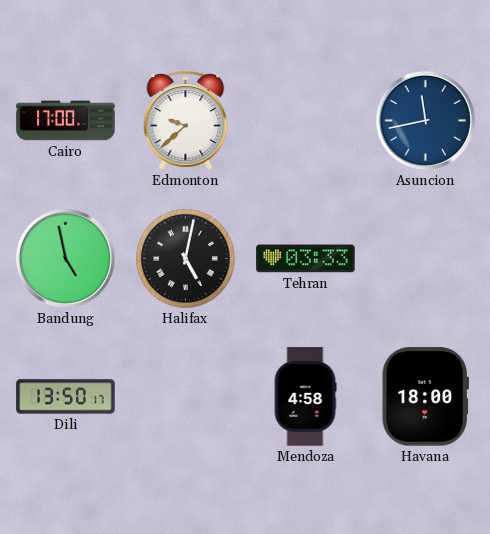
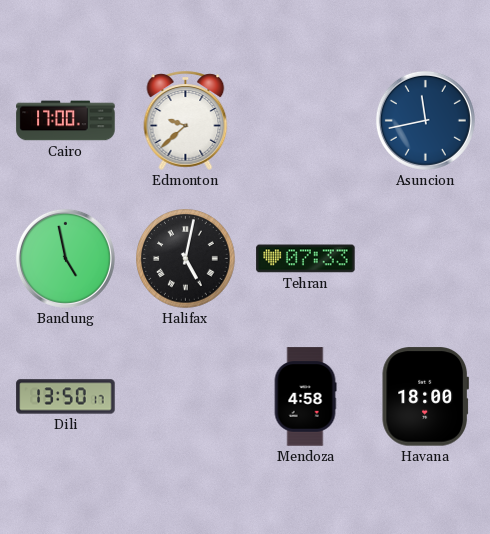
Tehran: 03:33 -> 07:33 (306, 259)
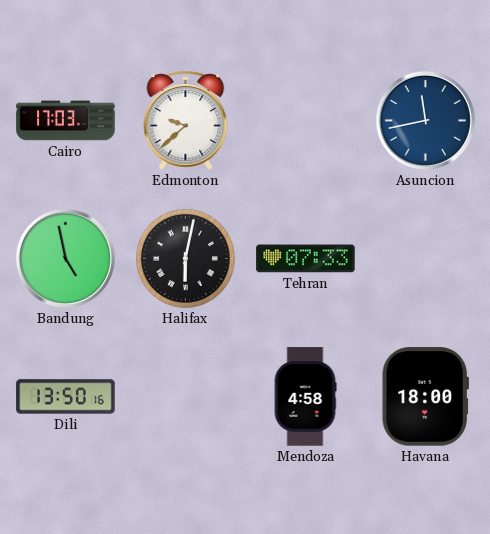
Cairo: 17:00 -> 17:03 (66, 121)
Halifax: 5:02 -> 6:02 (186, 259)
Dili: 13:50:17 -> 13:50:16 (66, 397)
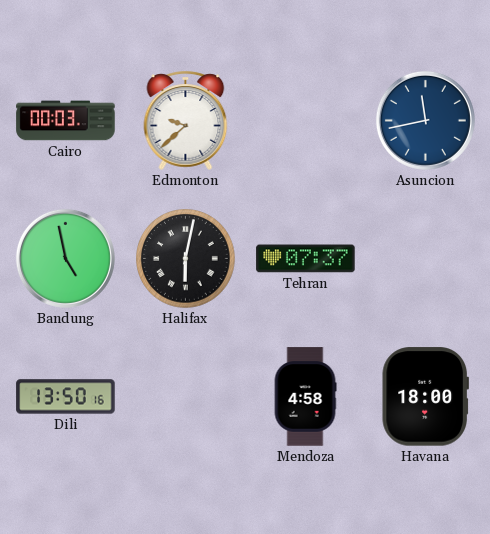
Cairo: 17:03 -> 00:03 (66, 121)
Tehran: 07:33 -> 07:37 (306, 259)
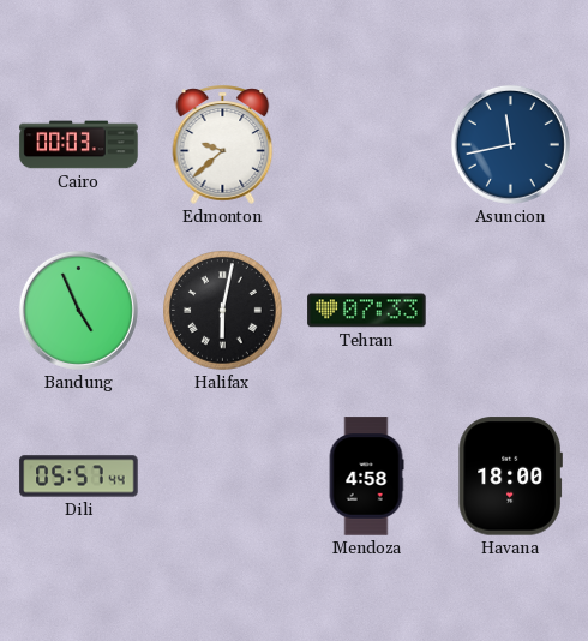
Bandung: 4:58 -> 4:56 (78, 310)
Tehran: 07:37 -> 07:33 (367, 311)
Dili: 13:50 -> 05:57 (79, 477)
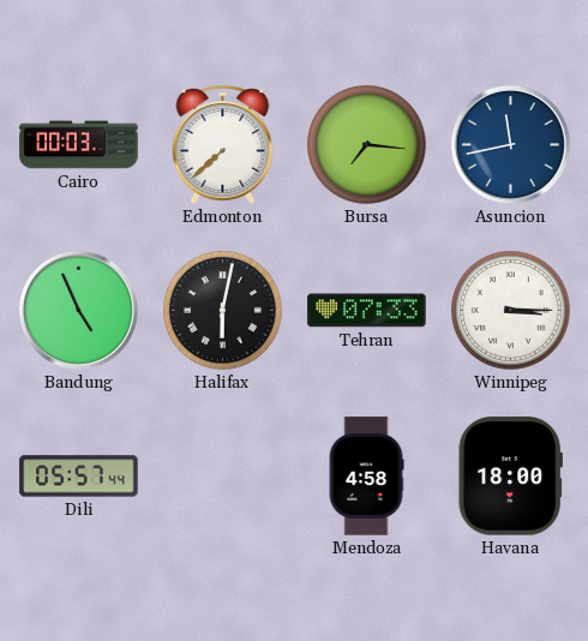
Edmonton: 9:38 -> 7:38 (223, 144)
Bursa: none -> 7:16 (367, 145)
Winnipeg: none -> 3:15 (511, 311)
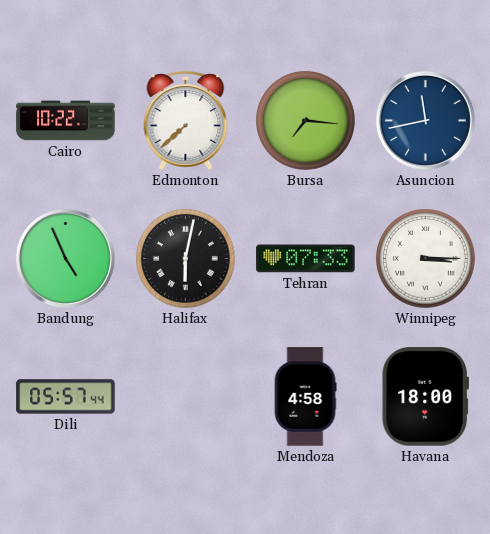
Cairo: 00:03 -> 10:22 (66, 121)
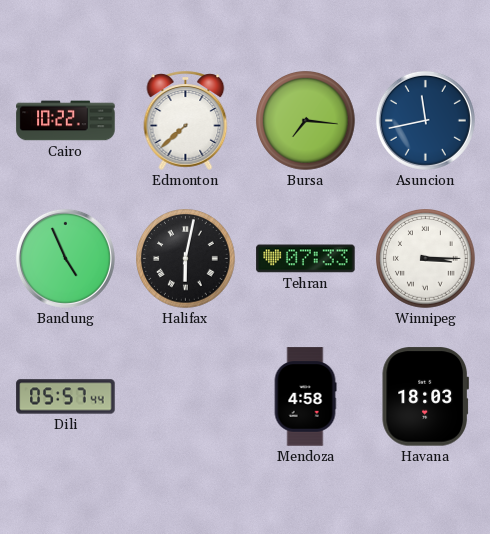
Havana: 18:00 -> 18:03 (425, 397)
